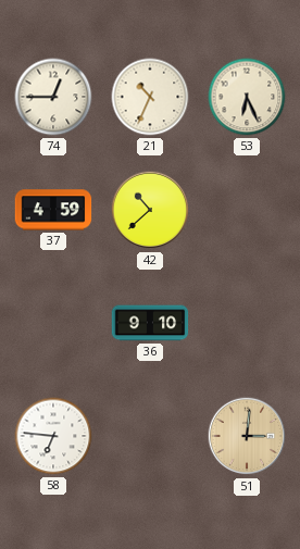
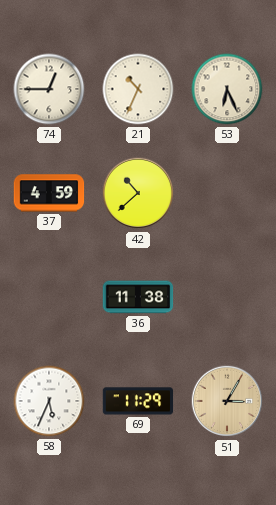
36: 9:10 -> 11:38 (138, 297)
58: 6:46 -> 5:34 (49, 401)
69: none -> 11:29 (138, 401)
51: 3:01 -> 3:05 (227, 401)
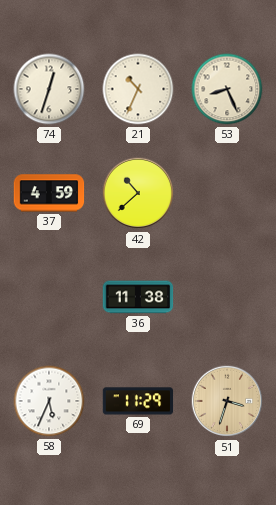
74: 12:45 -> 12:33 (49, 89)
53: 6:26 -> 8:26 (227, 89)
51: 3:05 -> 3:33 (227, 401)
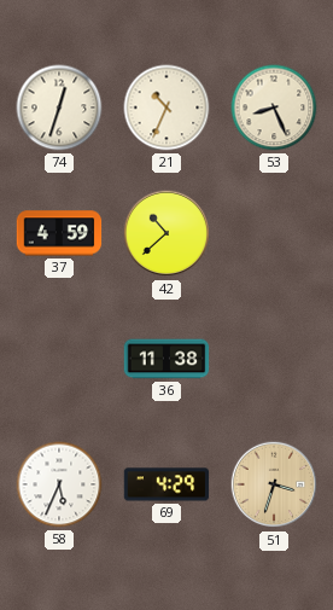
69: 11:29 -> 4:29 (166, 484)
